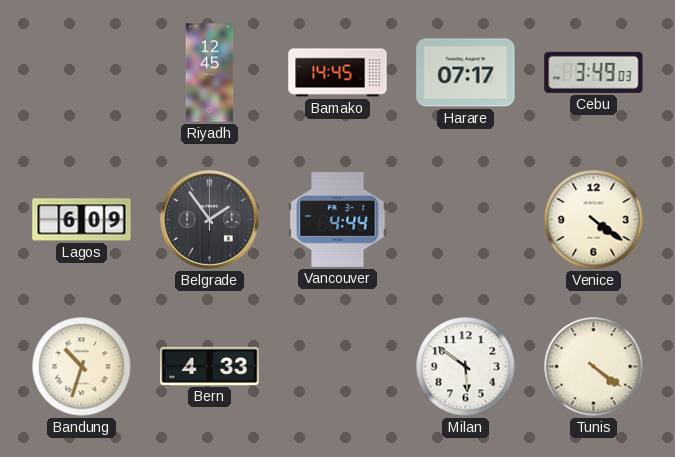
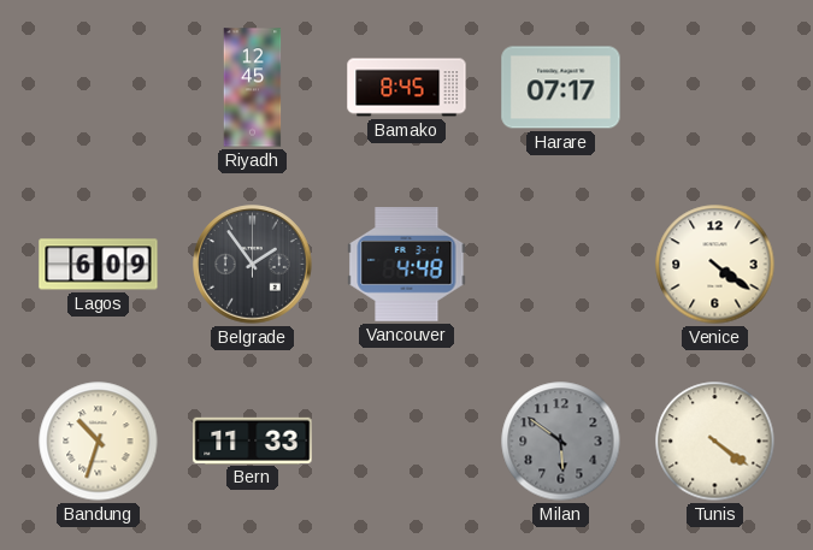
Bamako: 14:45 -> 8:45 (407, 88)
Cebu: 3:49 -> none (594, 72)
Vancouver: 4:44 -> 4:48 (407, 265)
Bern: 4:33 -> 11:33 (253, 440)
Milan dial: white -> grey (561, 442)
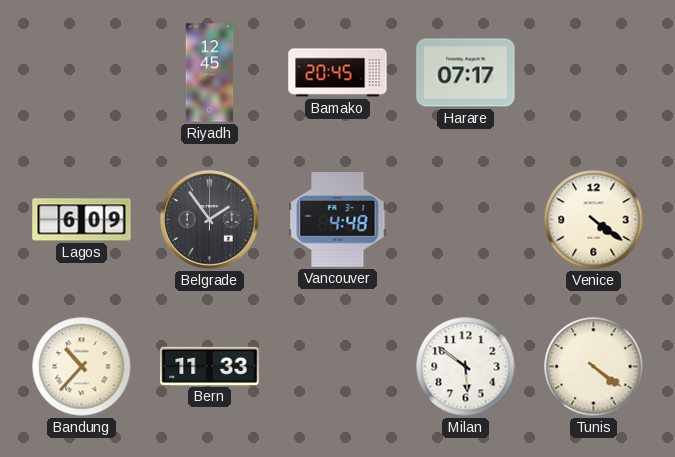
Bamako: 8:45 -> 20:45 (338, 73)
Bandung: 10:33 -> 10:37 (82, 367)
Milan dial: grey -> white (466, 367)
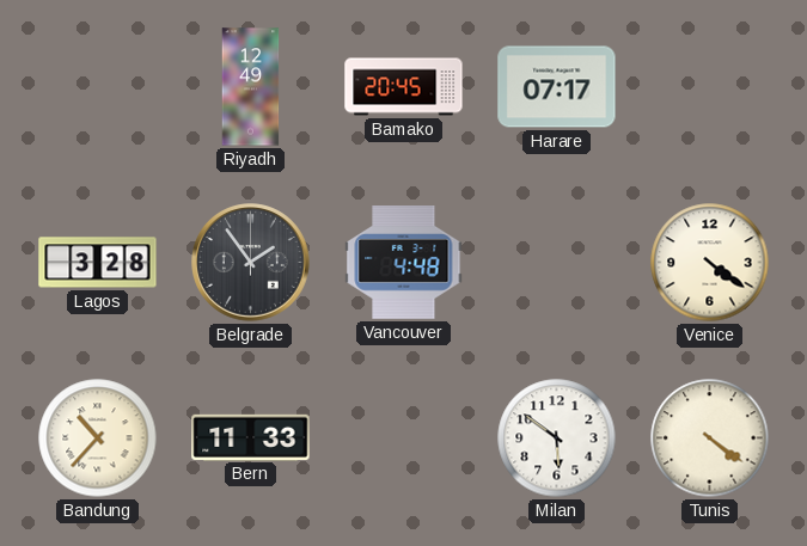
Riyadh: 12:45 -> 12:49 (251, 87)
Lagos: 6:09 -> 3:28 (98, 263)
